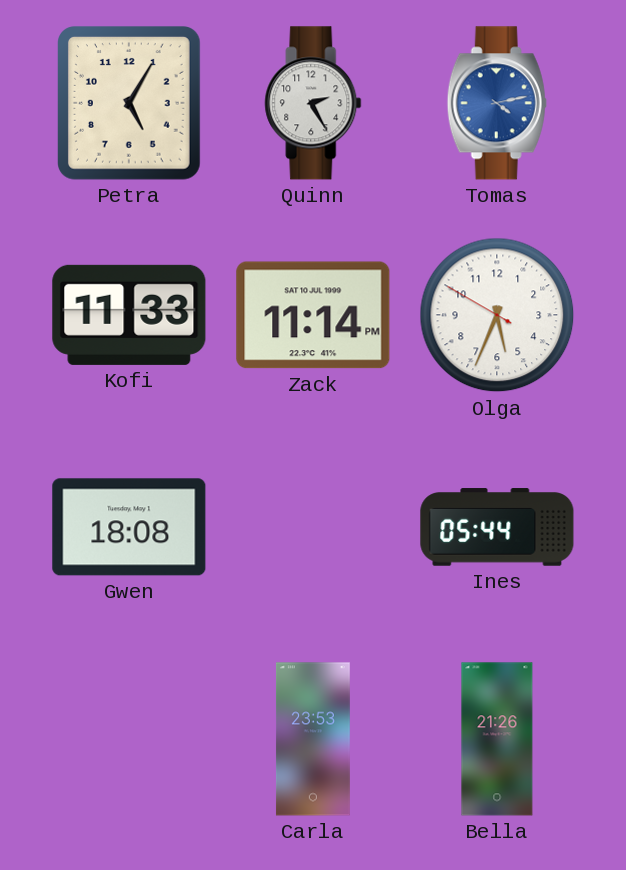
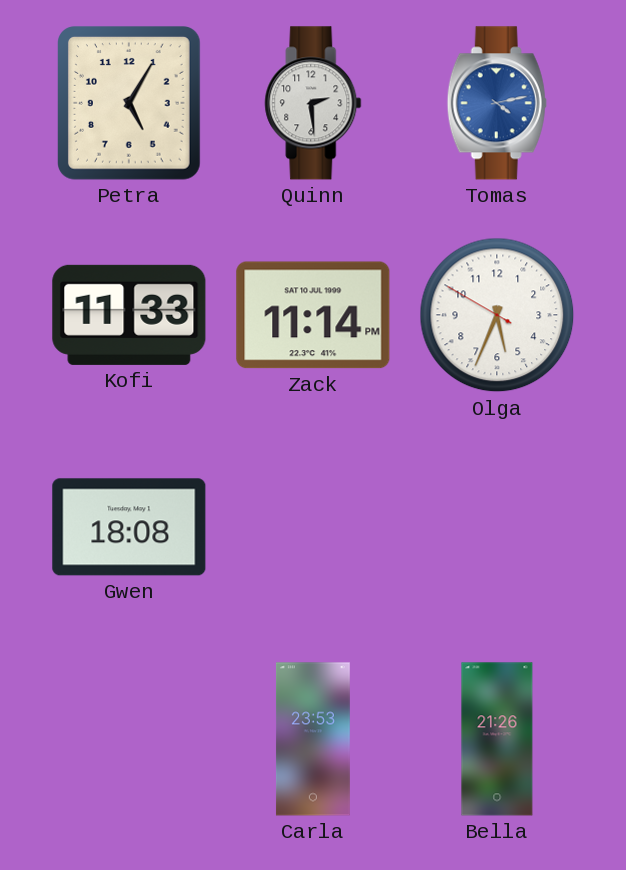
Quinn: 2:25 -> 2:29 (313, 103)
Ines: 05:44 -> none (497, 527)
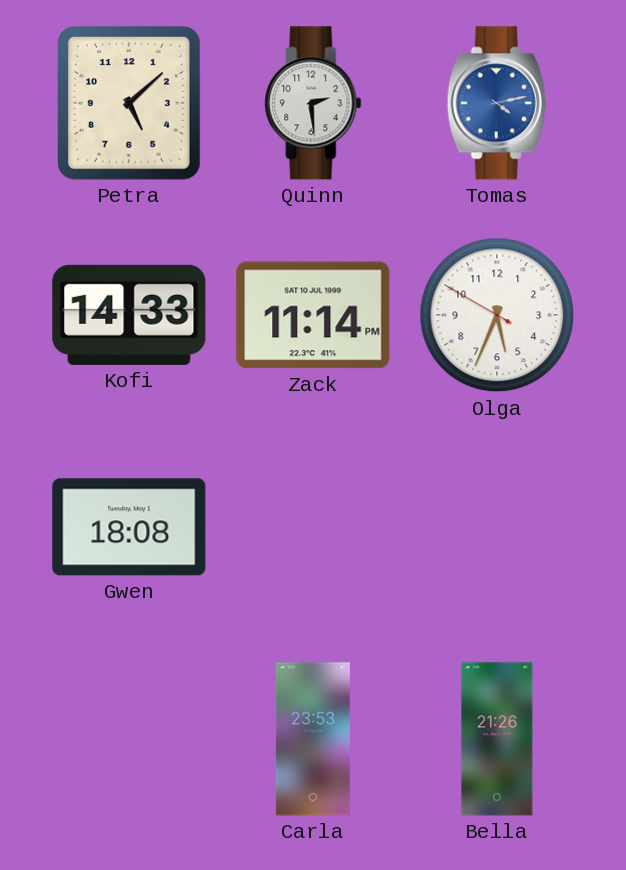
Petra: 5:05 -> 5:08 (130, 104)
Kofi: 11:33 -> 14:33 (129, 315)
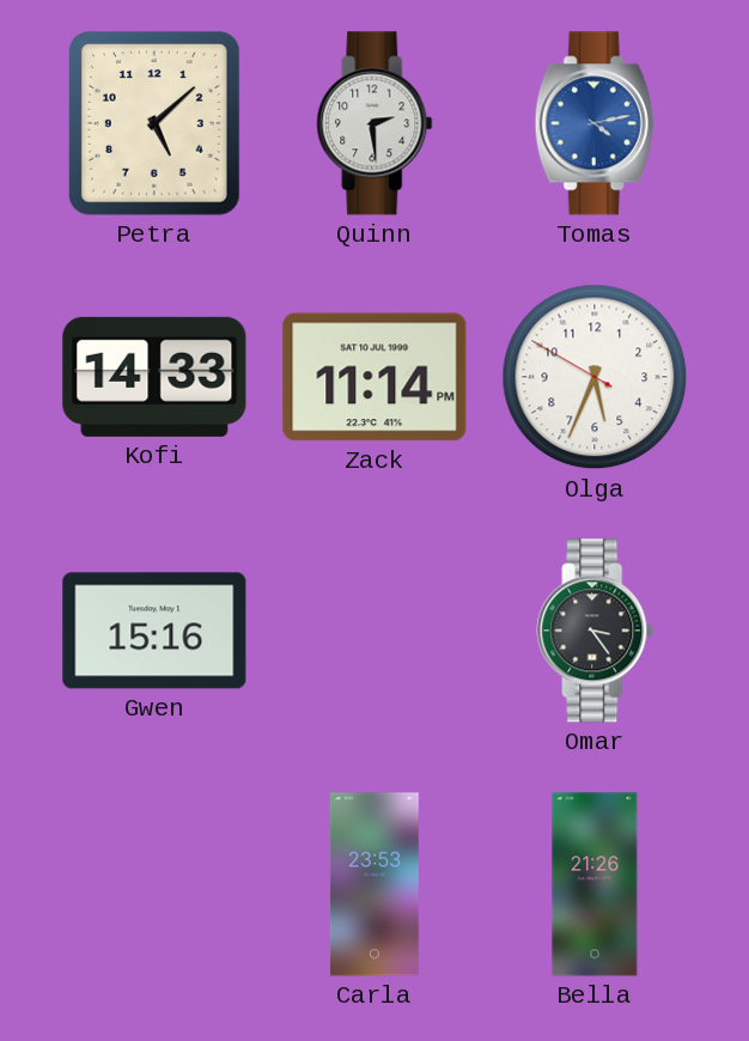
Gwen: 18:08 -> 15:16 (154, 631)
Omar: none -> 3:24 (595, 631)
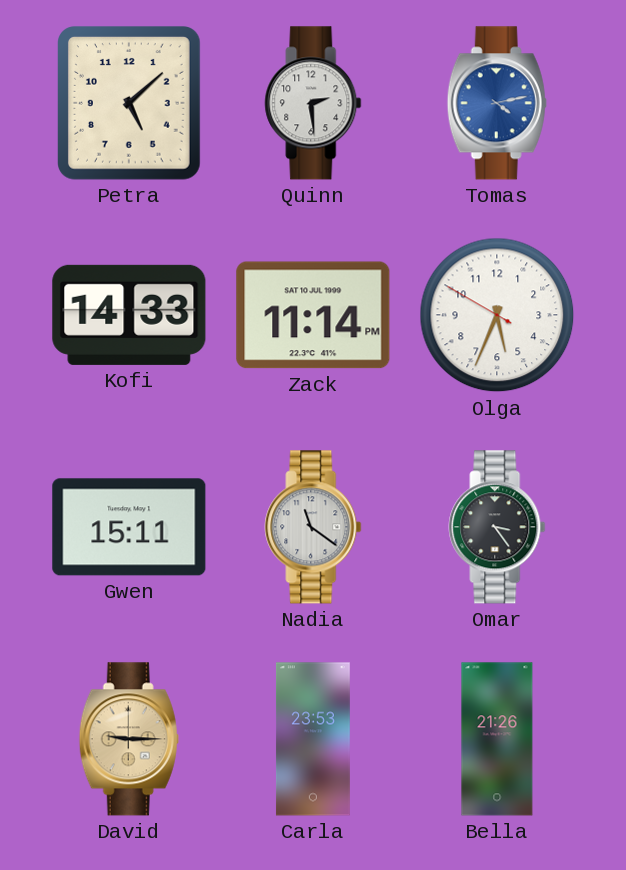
Gwen: 15:16 -> 15:11 (129, 527)
Nadia: none -> 11:21 (313, 527)
David: none -> 9:15 (129, 739)
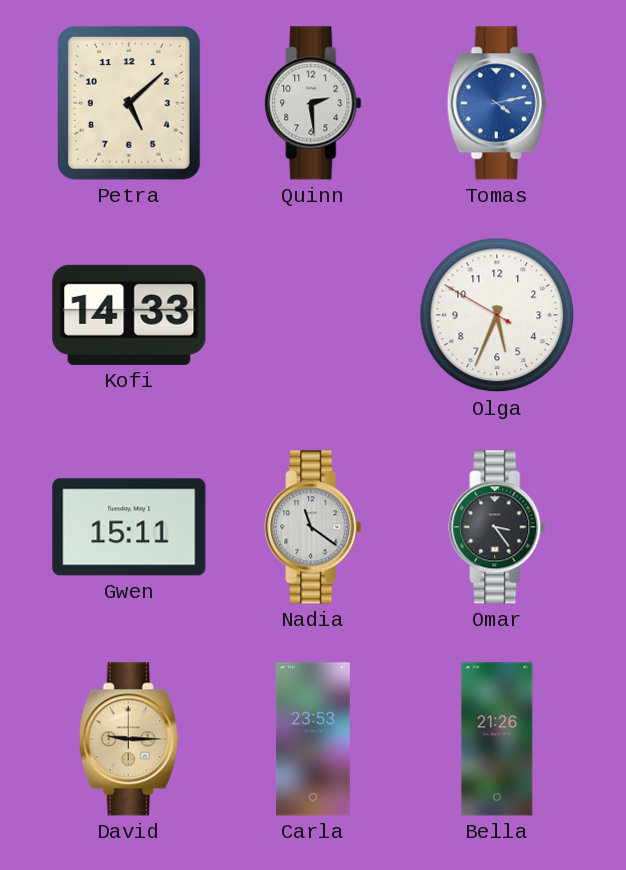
Zack: 11:14 -> none (313, 315)
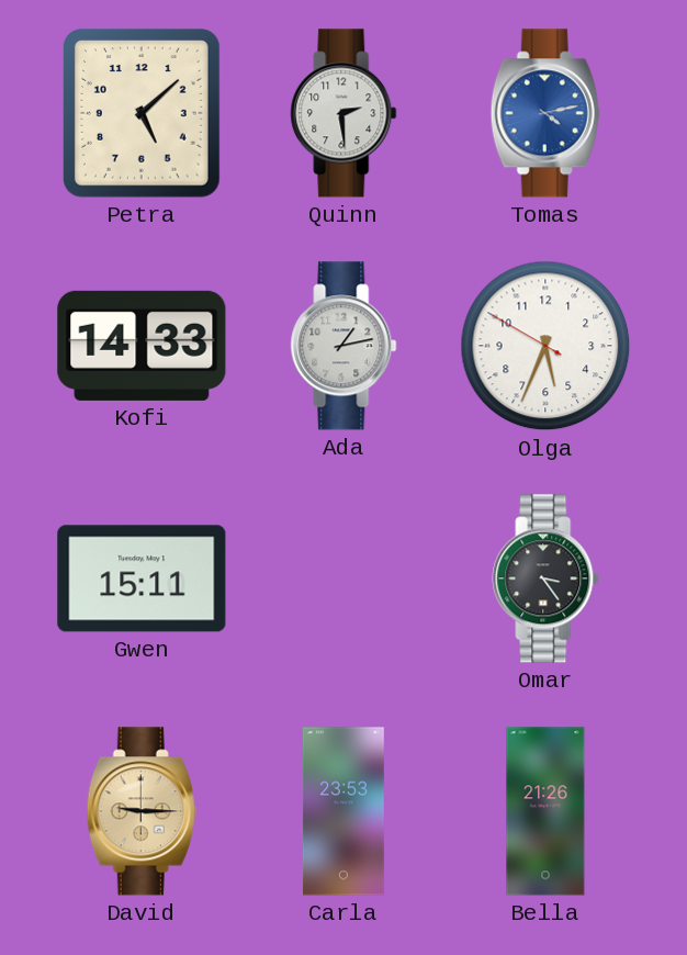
Ada: none -> 1:13 (344, 346)
Nadia: 11:21 -> none (313, 527)
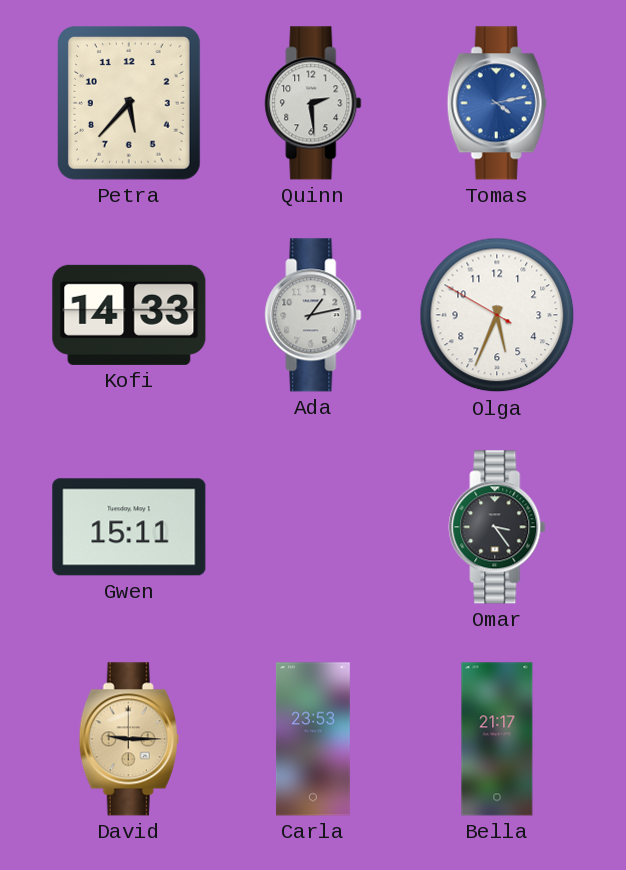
Petra: 5:08 -> 5:37 (130, 104)
Bella: 21:26 -> 21:17 (497, 739)
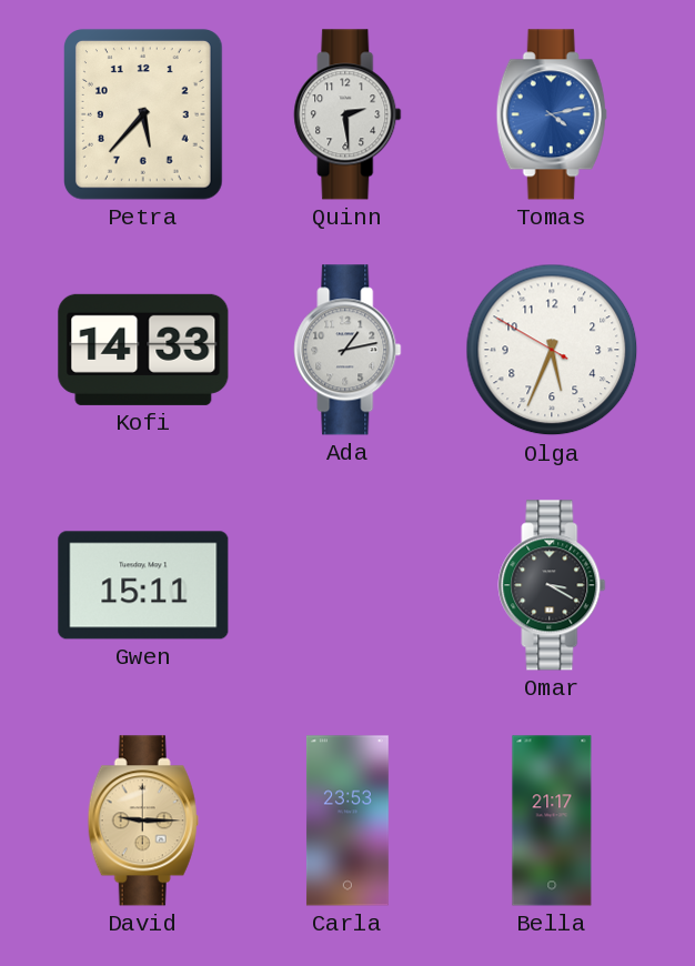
Omar: 3:24 -> 3:20 (552, 585)
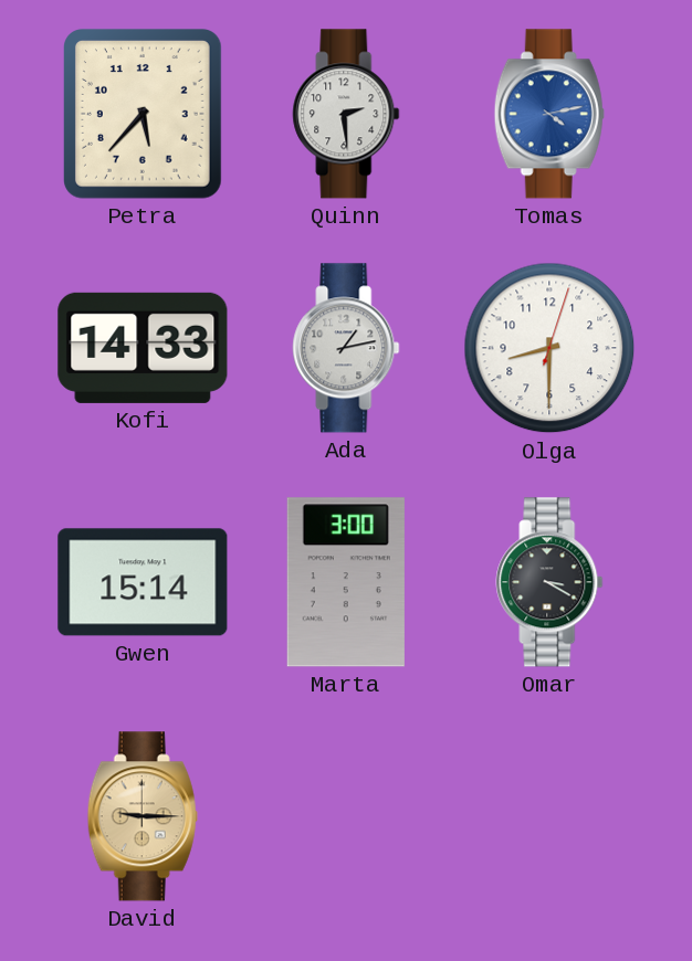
Olga: 5:33 -> 8:30 (549, 348)
Gwen: 15:11 -> 15:14 (143, 582)
Marta: none -> 3:00 (346, 582)
Carla: 23:53 -> none (347, 821)
Bella: 21:17 -> none (552, 821)
